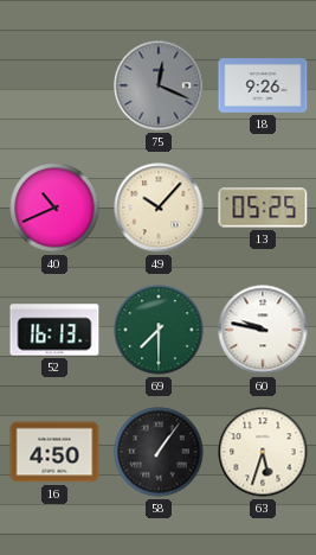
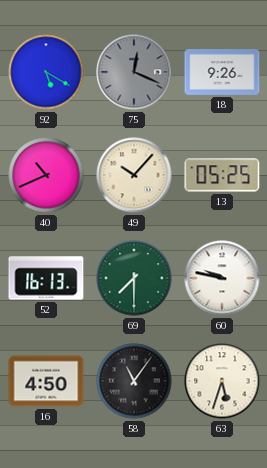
92: none -> 5:20 (46, 72)
58: 1:06 -> 11:06 (134, 381)
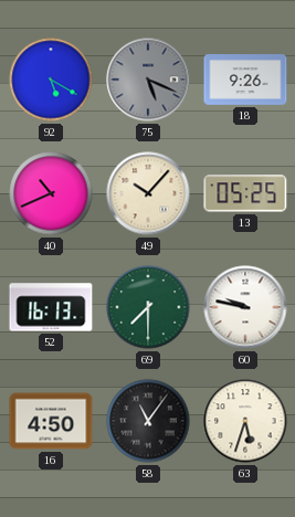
75: 12:19 -> 5:19 (148, 80)
